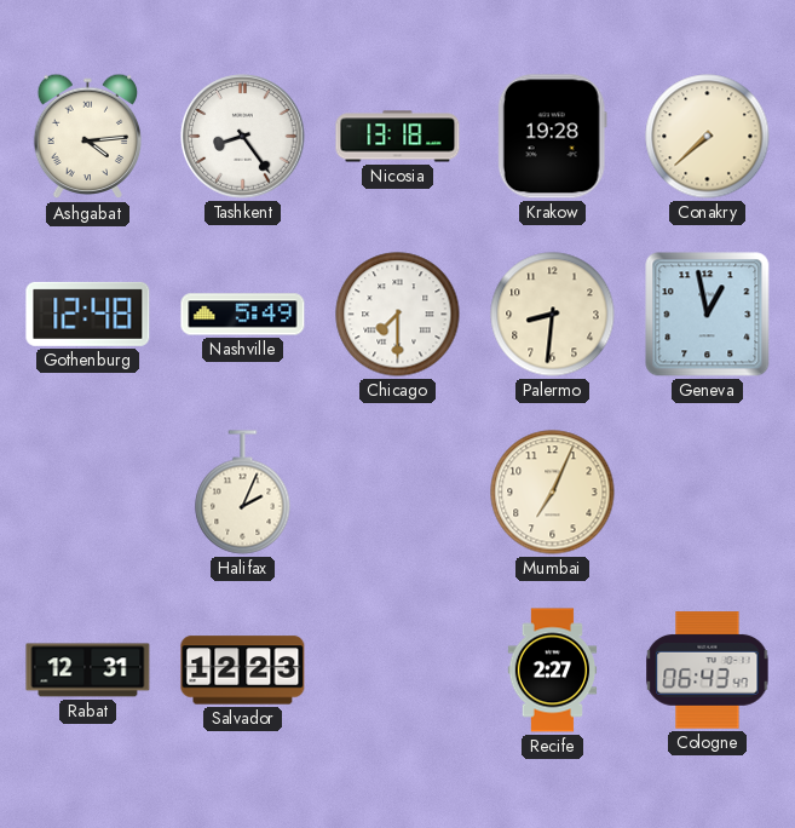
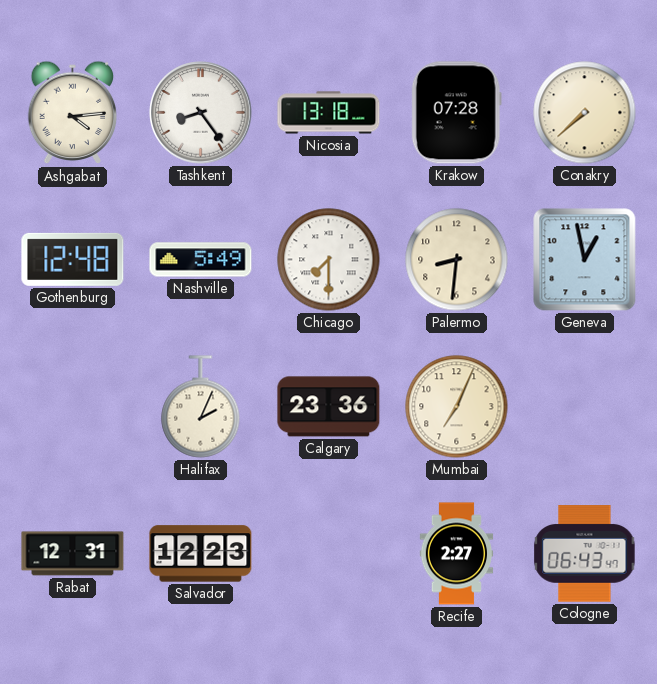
Krakow: 19:28 -> 07:28 (456, 113)
Calgary: none -> 23:36 (329, 407)
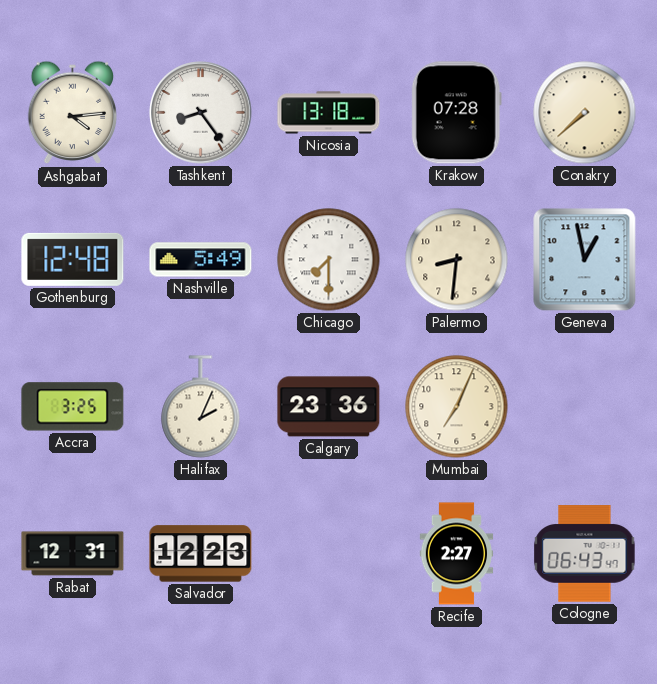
Accra: none -> 3:25 (73, 407)
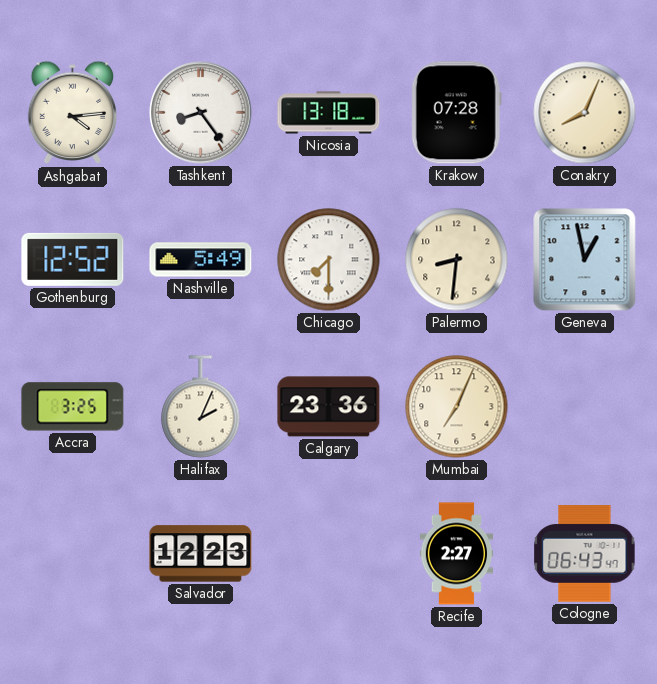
Conakry: 7:38 -> 8:04 (585, 113)
Gothenburg: 12:48 -> 12:52 (73, 259)
Rabat: 12:31 -> none (73, 554)
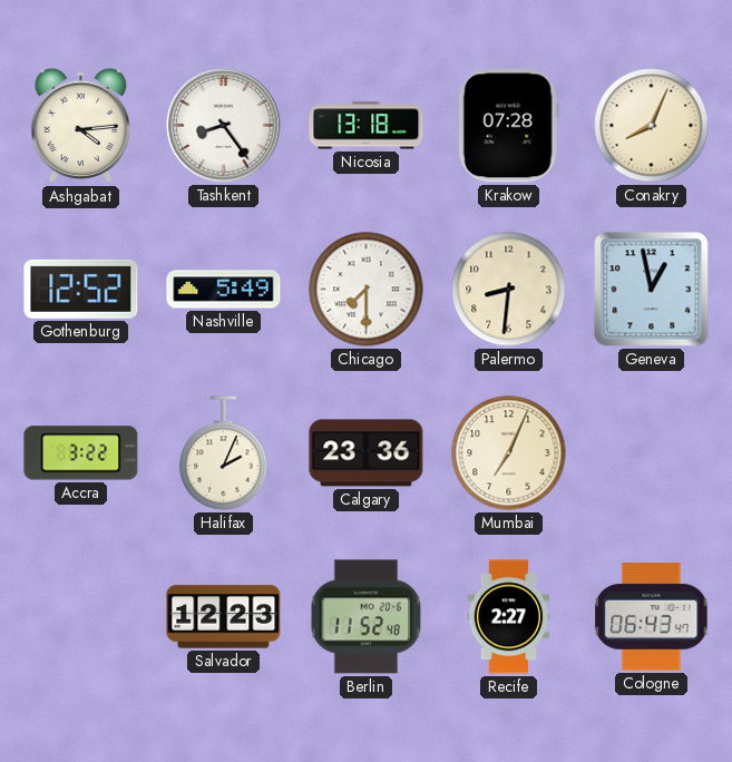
Accra: 3:25 -> 3:22 (81, 453)
Berlin: none -> 11:52 (367, 617)
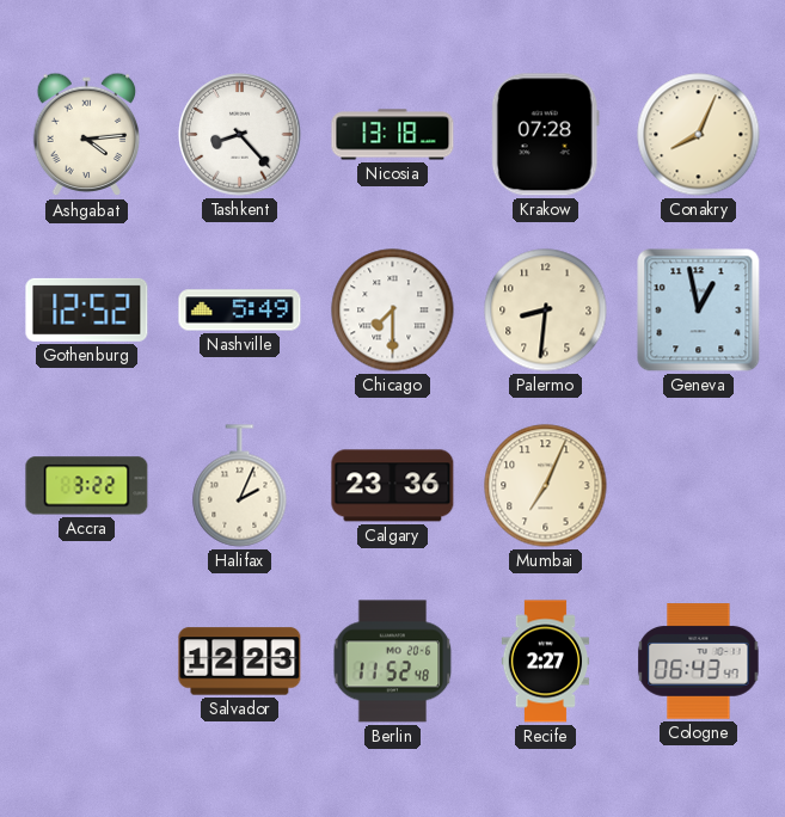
Tashkent: 8:24 -> 8:23 (240, 135)
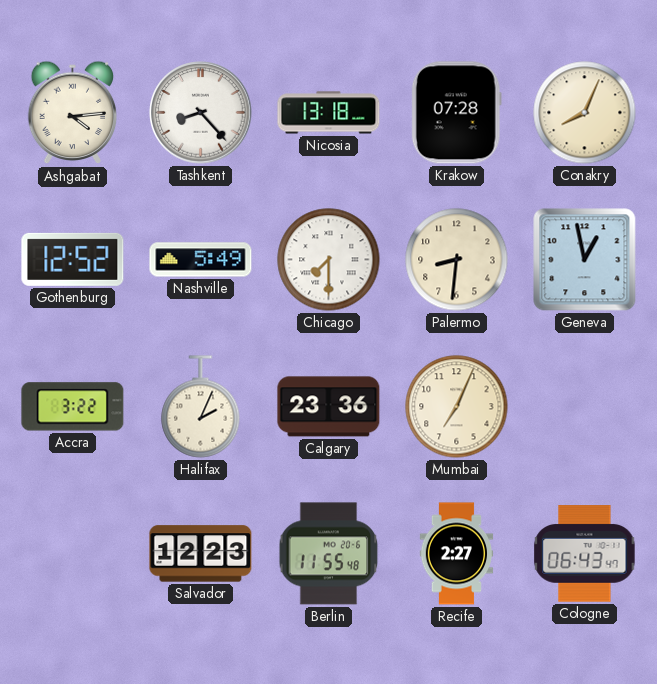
Berlin: 11:52 -> 11:55 (329, 554)
